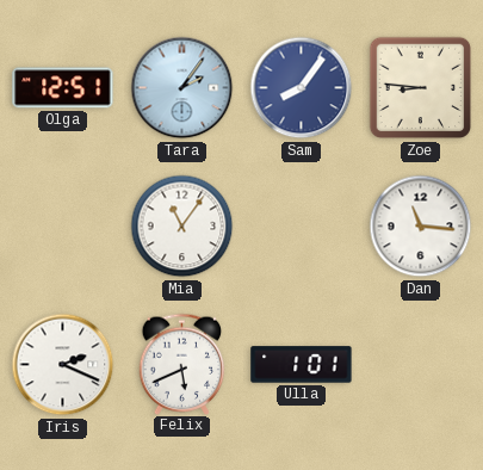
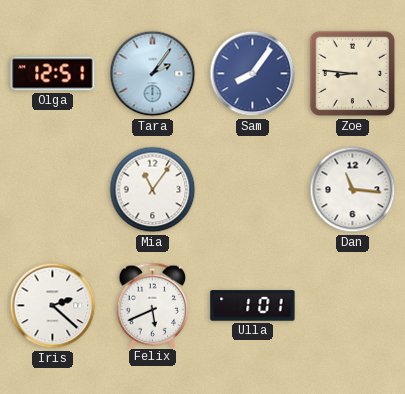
Iris: 2:19 -> 2:22 (53, 306)
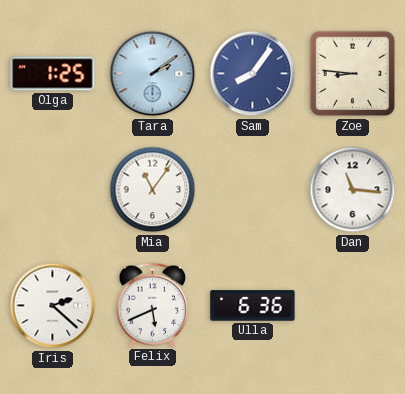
Olga: 12:51 -> 1:25 (53, 74)
Tara: 2:06 -> 2:09 (153, 74)
Ulla: 1:01 -> 6:36 (253, 306)
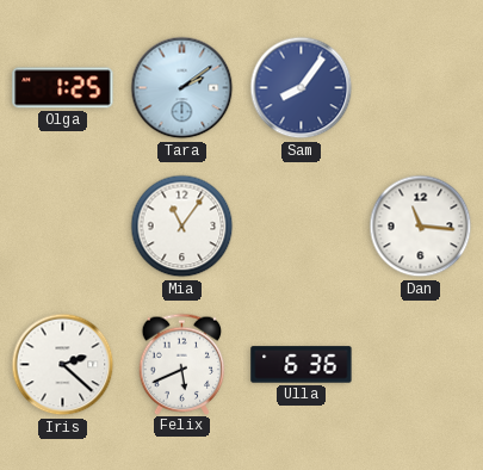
Zoe: 8:46 -> none (353, 74)
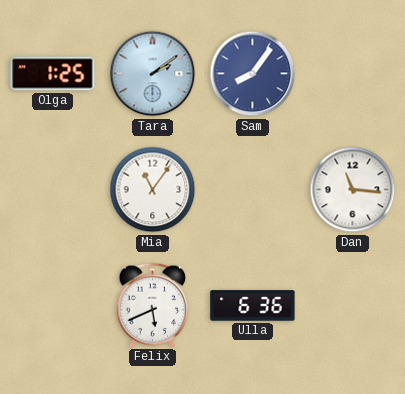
Iris: 2:22 -> none (63, 365)
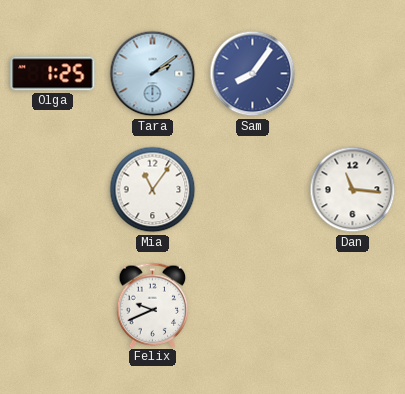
Felix: 5:41 -> 9:41 (153, 305)
Ulla: 6:36 -> none (253, 306)
